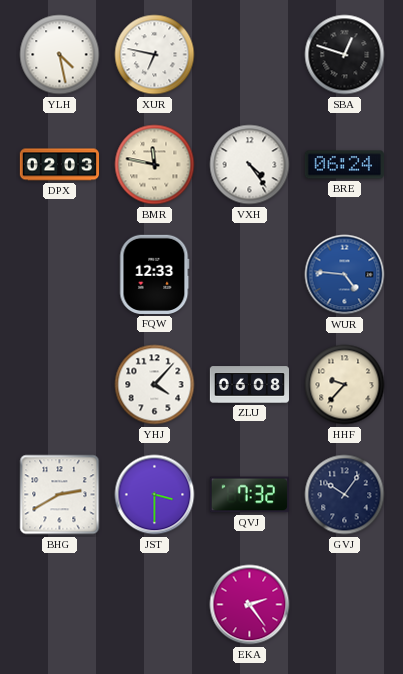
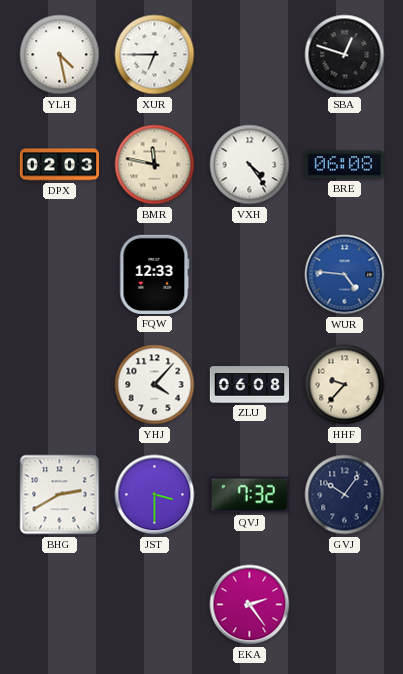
XUR: 6:47 -> 6:45 (155, 55)
BRE: 06:24 -> 06:08 (344, 165)
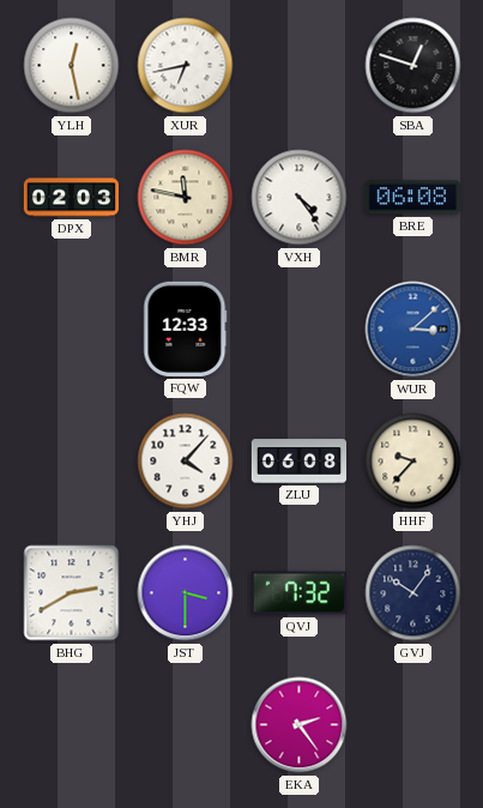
YLH: 4:28 -> 12:28 (72, 66)
XUR: 6:45 -> 6:43 (186, 66)
WUR: 4:46 -> 3:08 (413, 330)
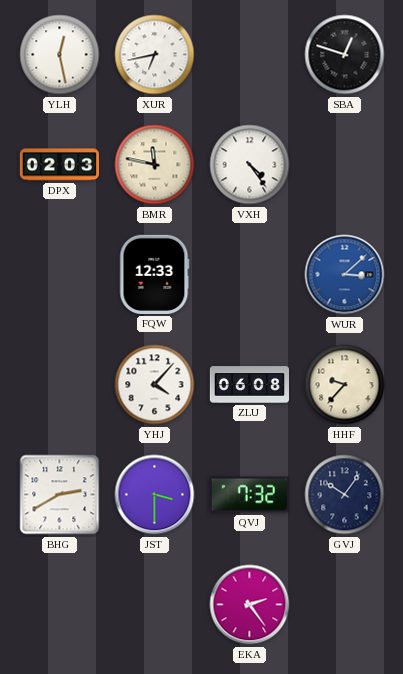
BRE: 06:08 -> none (412, 198)
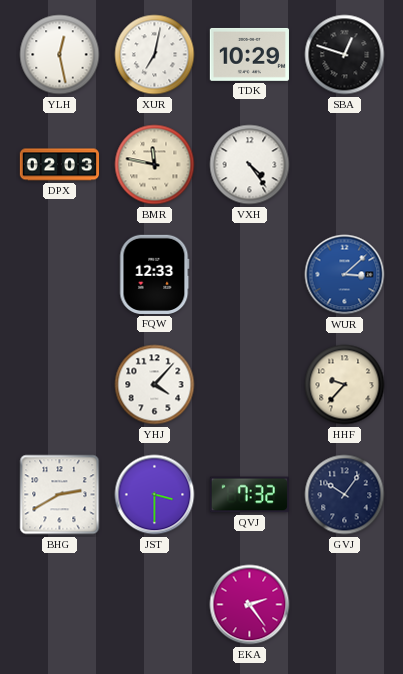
XUR: 6:43 -> 7:02 (155, 55)
TDK: none -> 10:29 (249, 54)
ZLU: 06:08 -> none (249, 385)
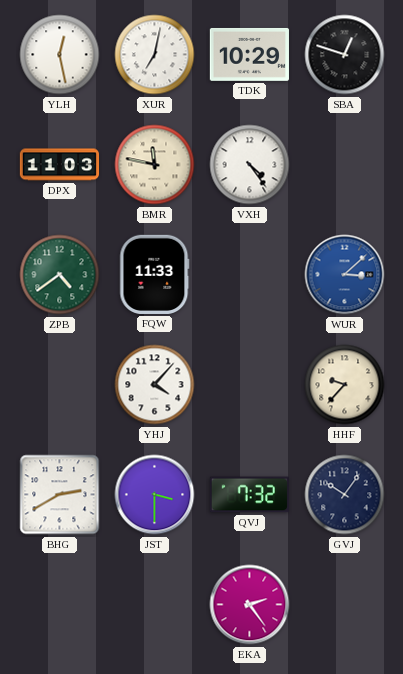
DPX: 02:03 -> 11:03 (59, 165)
ZPB: none -> 4:39 (60, 275)
FQW: 12:33 -> 11:33 (155, 274)
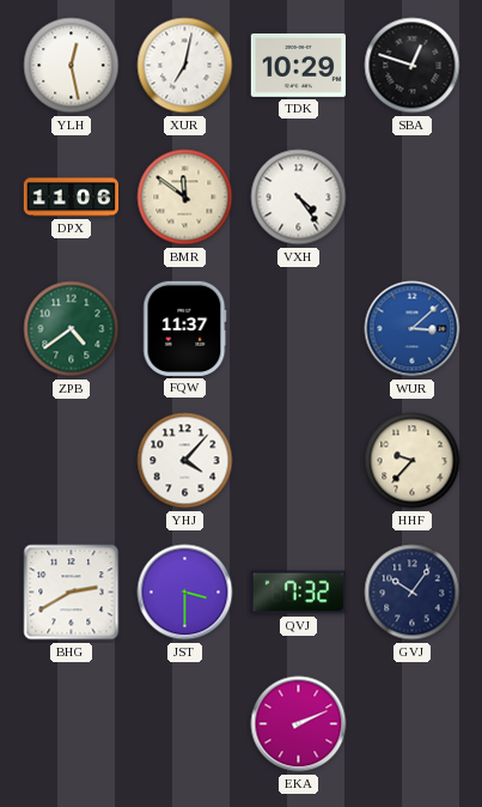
DPX: 11:03 -> 11:06 (71, 198)
BMR: 11:47 -> 11:51 (185, 198)
FQW: 11:33 -> 11:37 (185, 328)
EKA: 2:24 -> 2:11 (299, 724)
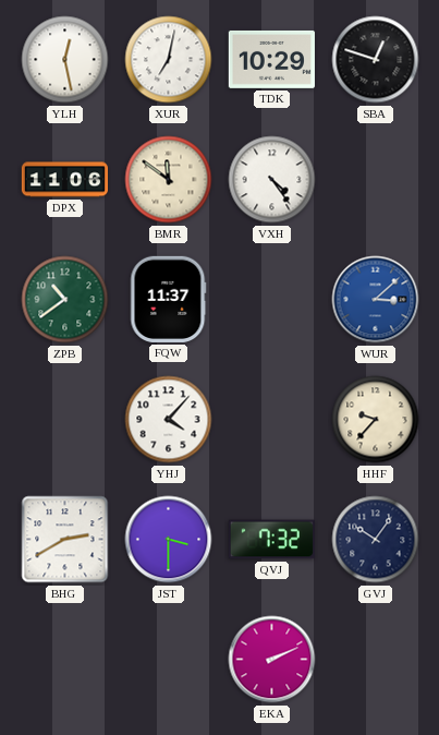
ZPB: 4:39 -> 10:39 (65, 300)
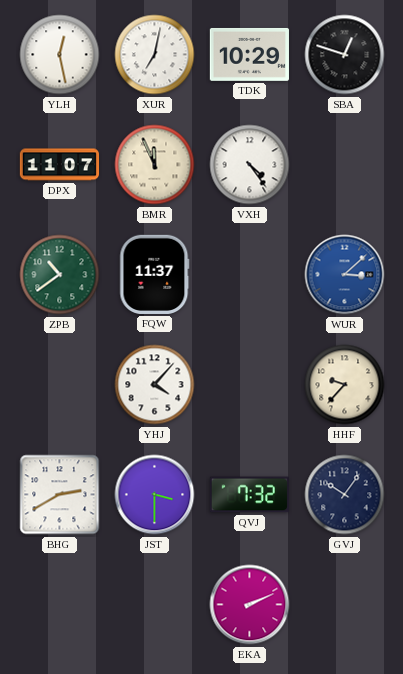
DPX: 11:06 -> 11:07 (59, 165)
BMR: 11:51 -> 11:56 (155, 165)
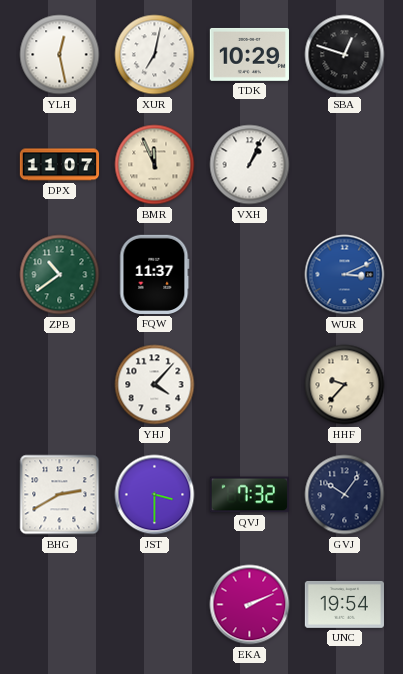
VXH: 4:24 -> 1:04 (250, 165)
WUR: 3:08 -> 3:11 (345, 275)
UNC: none -> 19:54 (344, 604)
